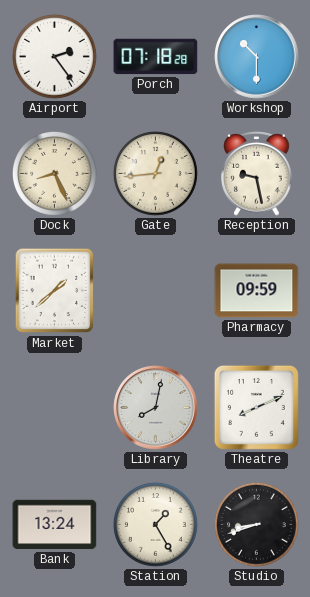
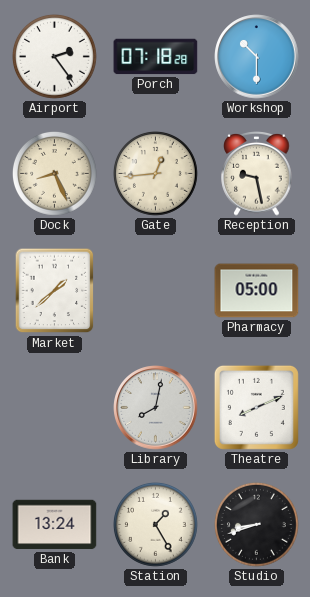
Pharmacy: 09:59 -> 05:00 (257, 291)
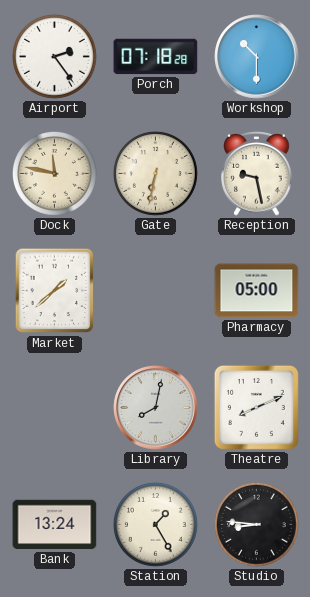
Dock: 8:26 -> 11:47 (55, 174)
Gate: 12:44 -> 6:32 (156, 174)
Studio: 8:42 -> 8:46 (257, 525)
